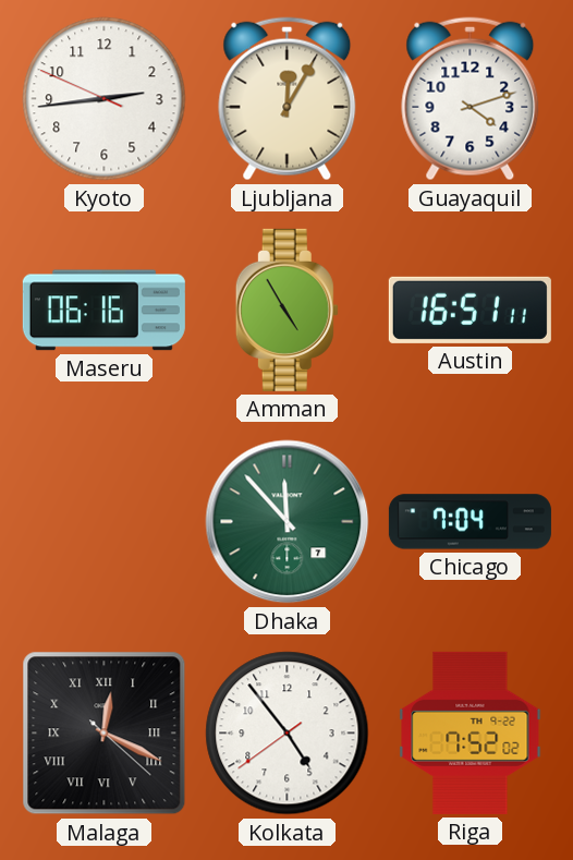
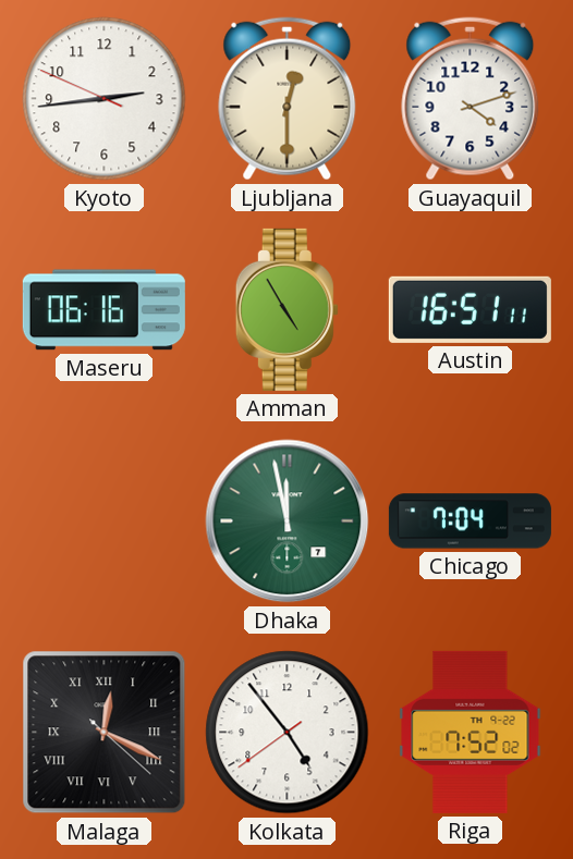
Ljubljana: 12:05 -> 12:30 (288, 99)
Dhaka: 11:53 -> 11:58 (288, 521)
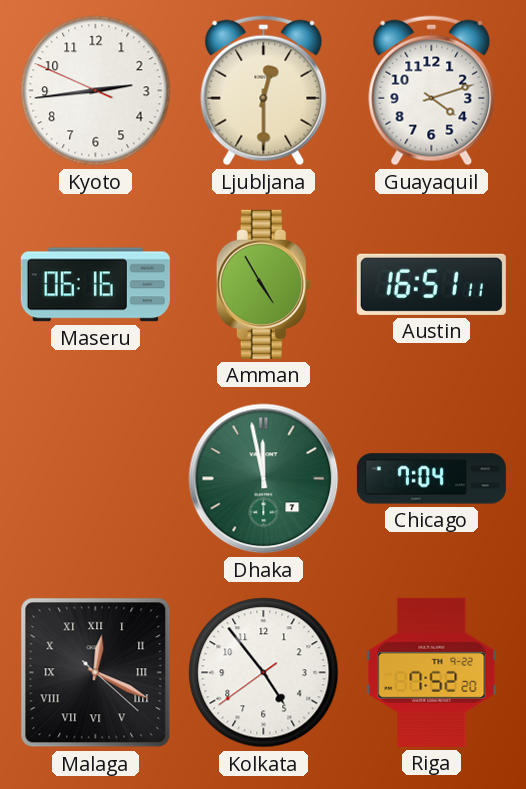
Riga: 7:52:02 -> 7:52:20 (432, 672)
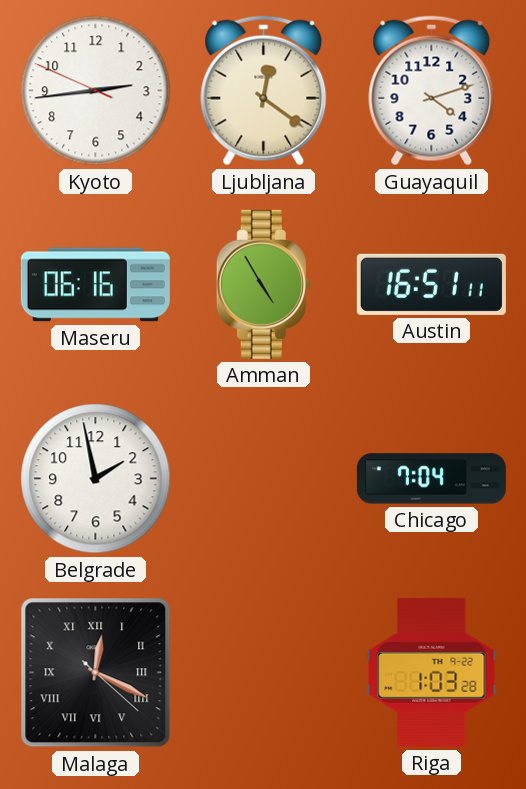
Ljubljana: 12:30 -> 12:21 (264, 91)
Belgrade: none -> 1:58 (96, 479)
Dhaka: 11:58 -> none (264, 479)
Kolkata: 4:53 -> none (264, 673)
Riga: 7:52 -> 1:03 (432, 672)
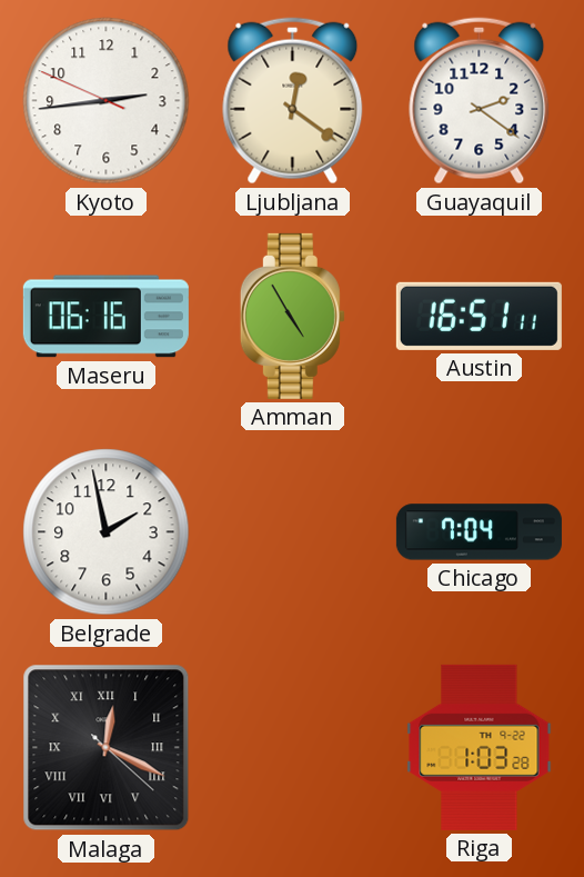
Guayaquil: 4:12 -> 2:21 (480, 101)
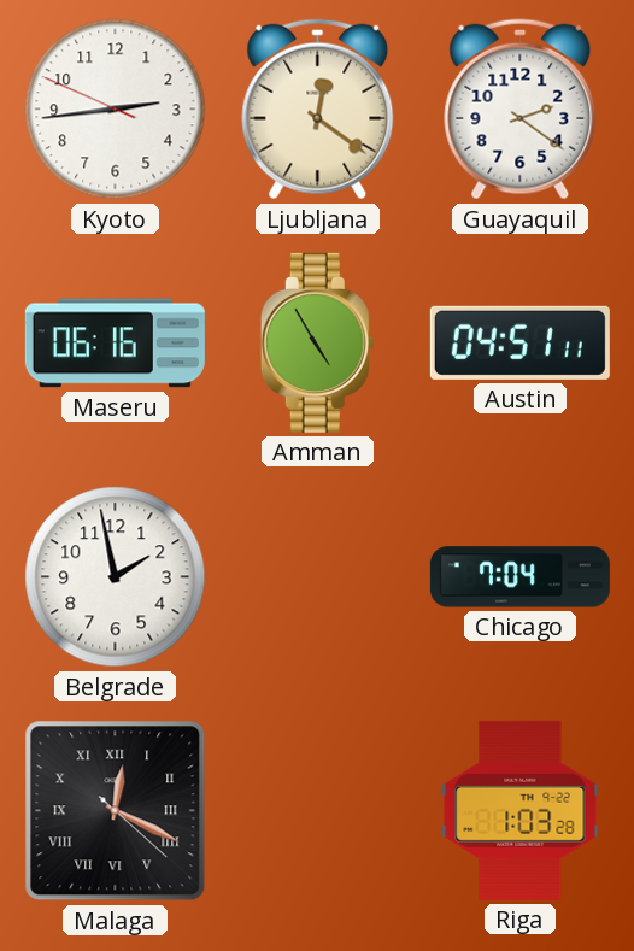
Austin: 16:51 -> 04:51 (519, 342)
